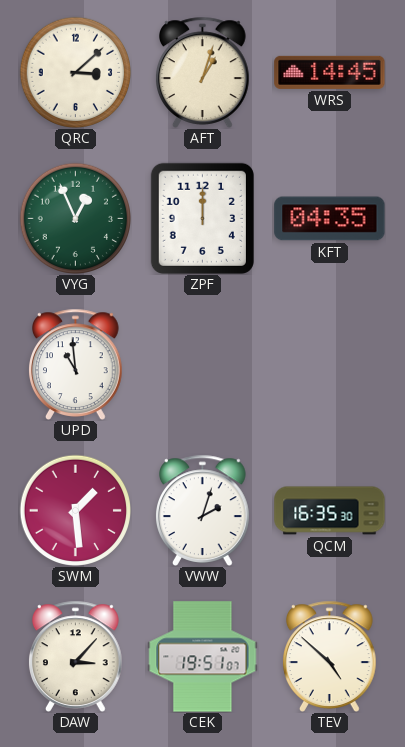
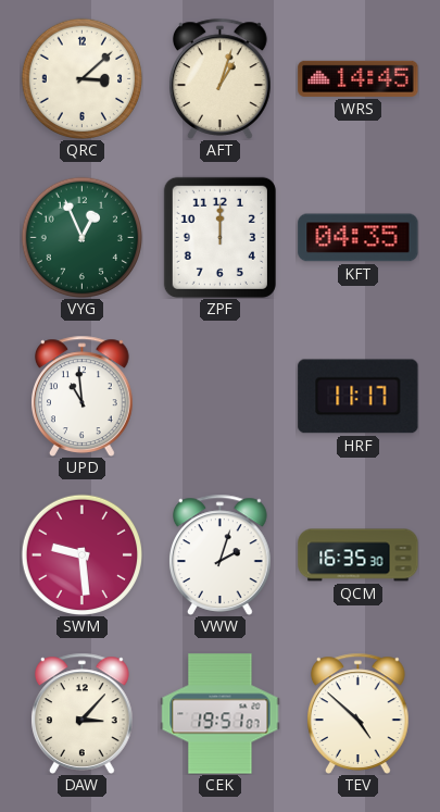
HRF: none -> 11:17 (359, 397)
SWM: 1:29 -> 9:29 (81, 554)
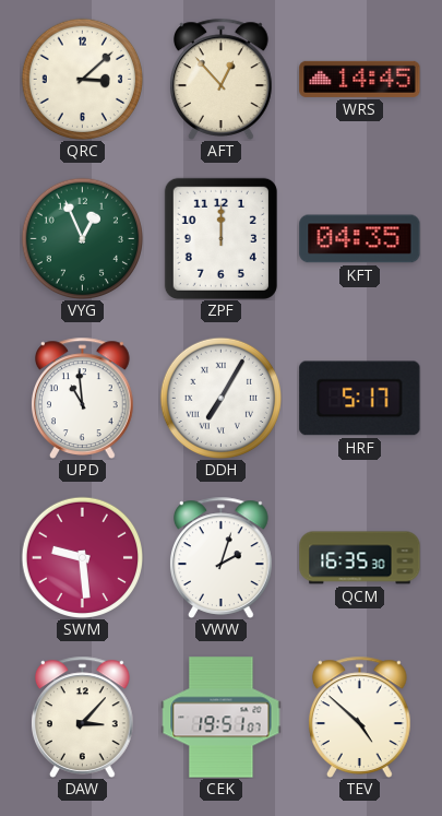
AFT: 1:03 -> 12:53 (222, 79)
DDH: none -> 7:05 (220, 398)
HRF: 11:17 -> 5:17 (360, 399)
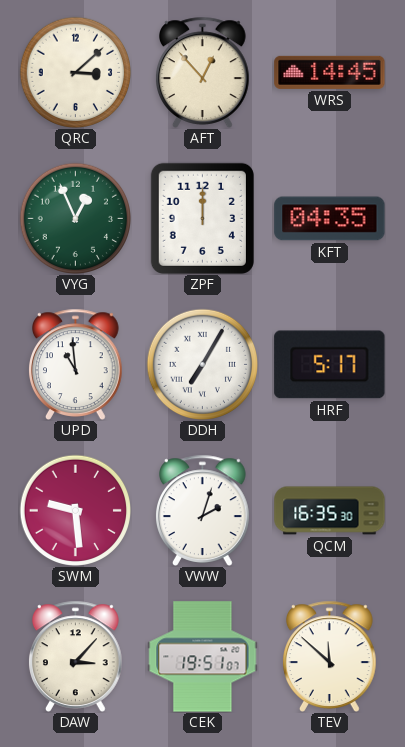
TEV: 4:52 -> 11:52 (330, 656)
